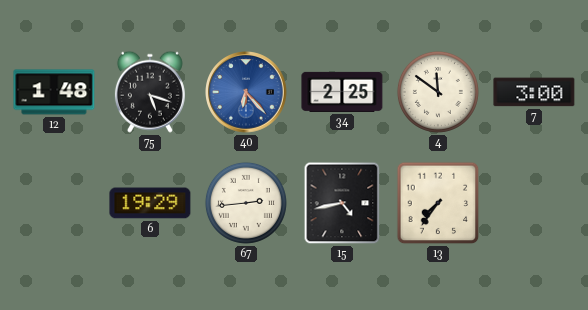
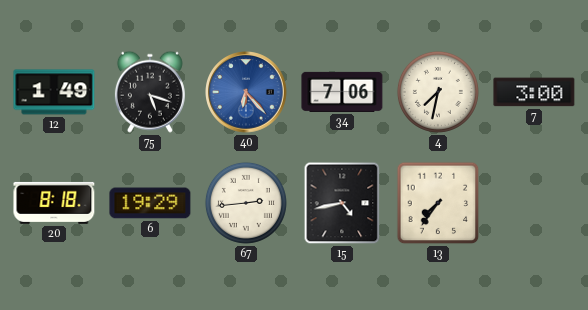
12: 1:48 -> 1:49 (54, 92)
34: 2:25 -> 7:06 (342, 92)
4: 11:51 -> 7:32 (438, 92)
20: none -> 8:18 (54, 203)
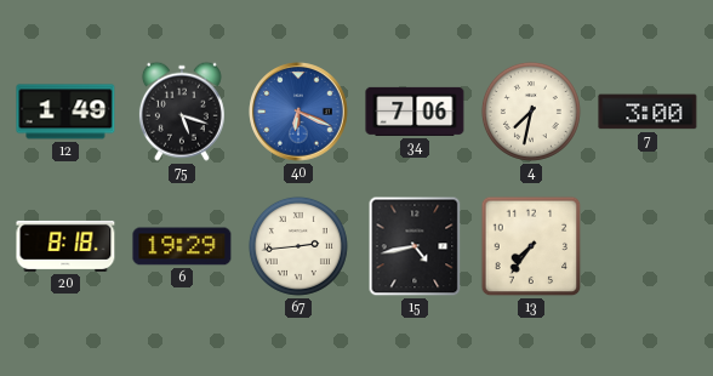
40: 6:23 -> 6:19 (298, 112)
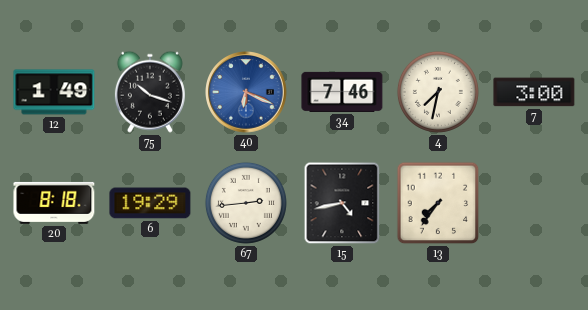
75: 5:18 -> 10:18 (150, 92)
34: 7:06 -> 7:46 (342, 92)
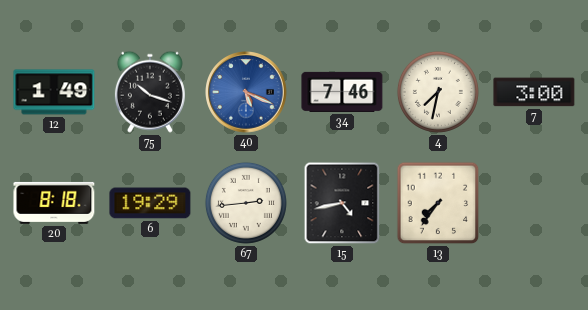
40: 6:19 -> 5:19 (246, 92)
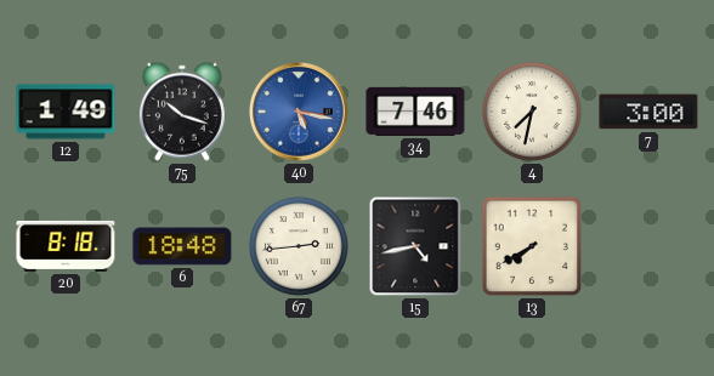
40: 5:19 -> 5:17 (299, 112)
6: 19:29 -> 18:48 (182, 246)
13: 7:36 -> 7:40 (532, 246)
